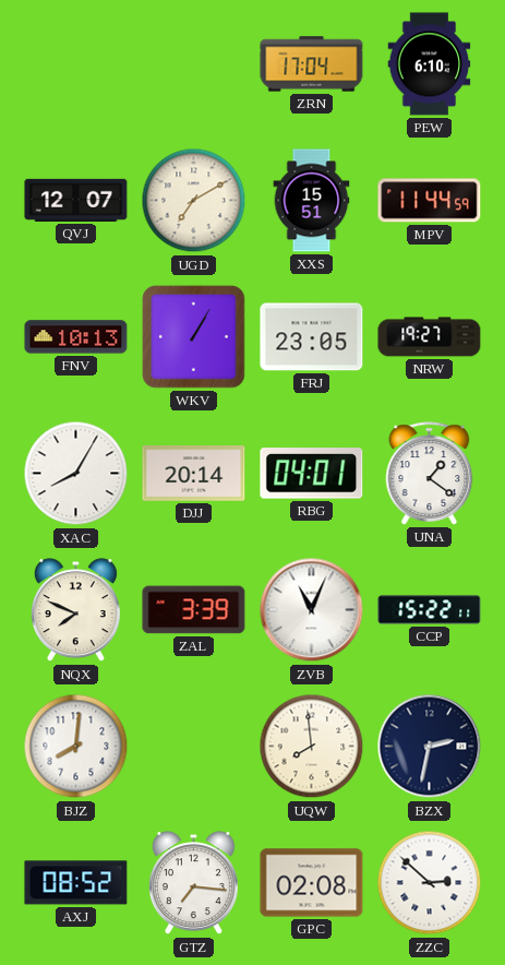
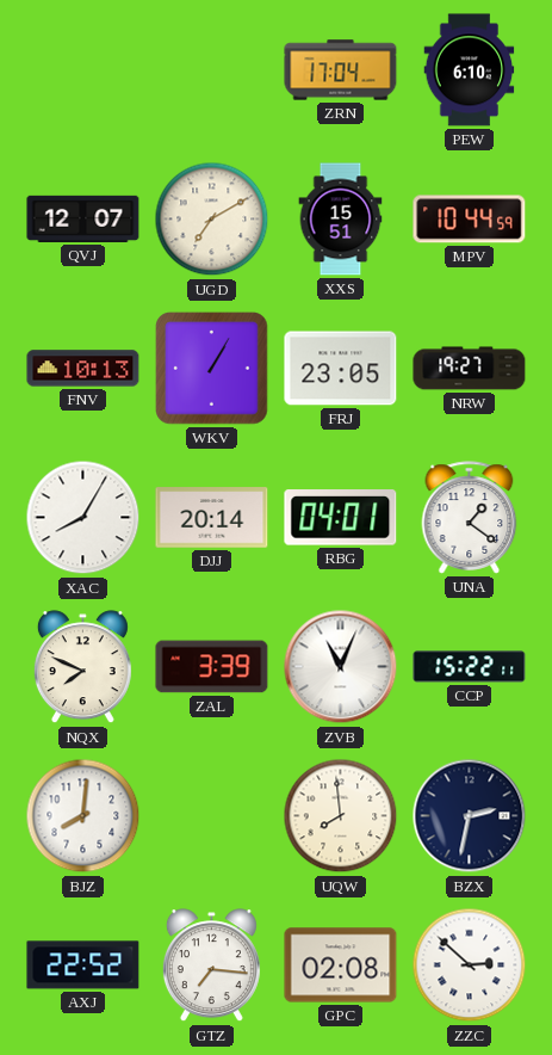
MPV: 11:44 -> 10:44 (470, 220)
AXJ: 08:52 -> 22:52 (83, 965)
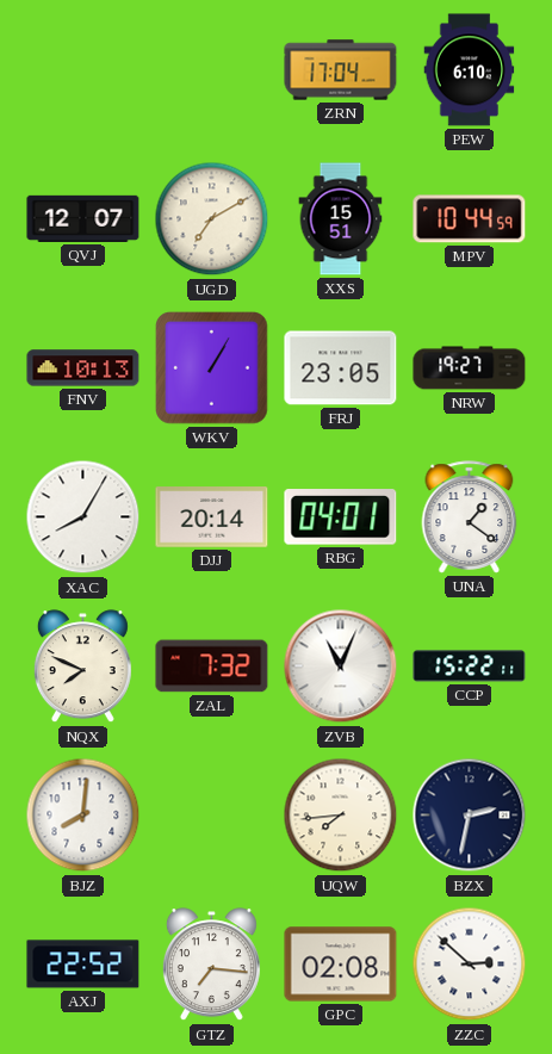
ZAL: 3:39 -> 7:32 (212, 666)
UQW: 7:59 -> 7:44 (341, 816)
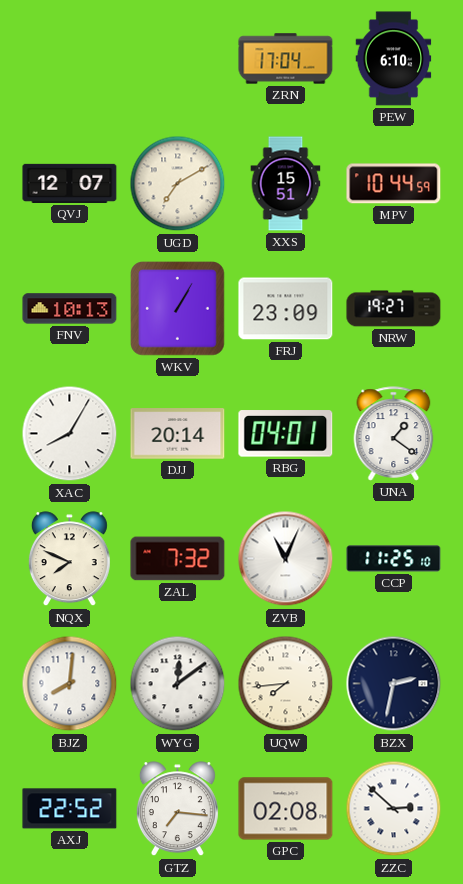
FRJ: 23:05 -> 23:09 (286, 309)
CCP: 15:22 -> 11:25 (394, 559)
WYG: none -> 12:09 (178, 684)
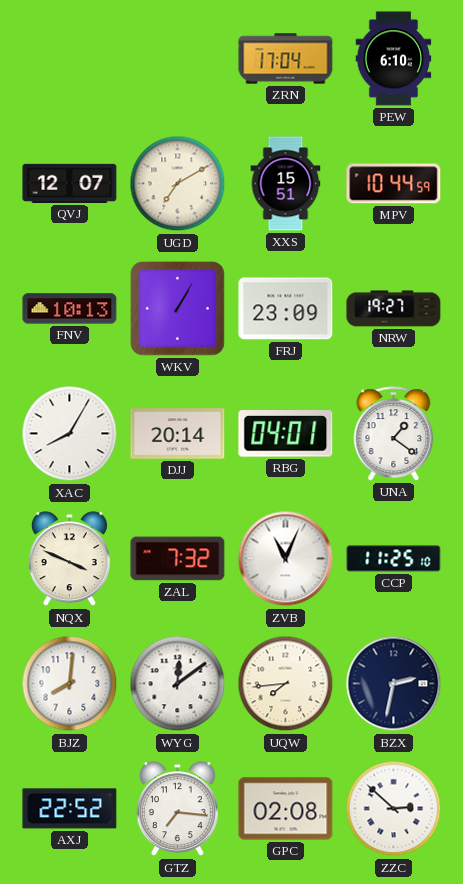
NQX: 7:49 -> 3:49 (69, 559)
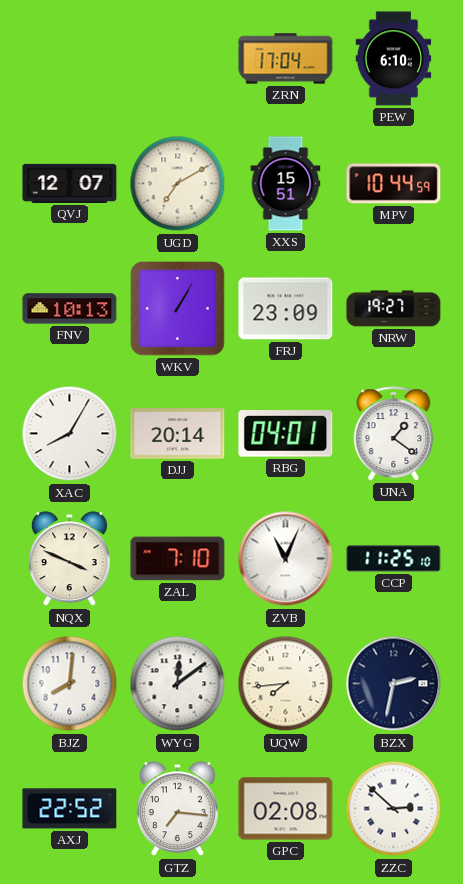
ZAL: 7:32 -> 7:10 (178, 559)
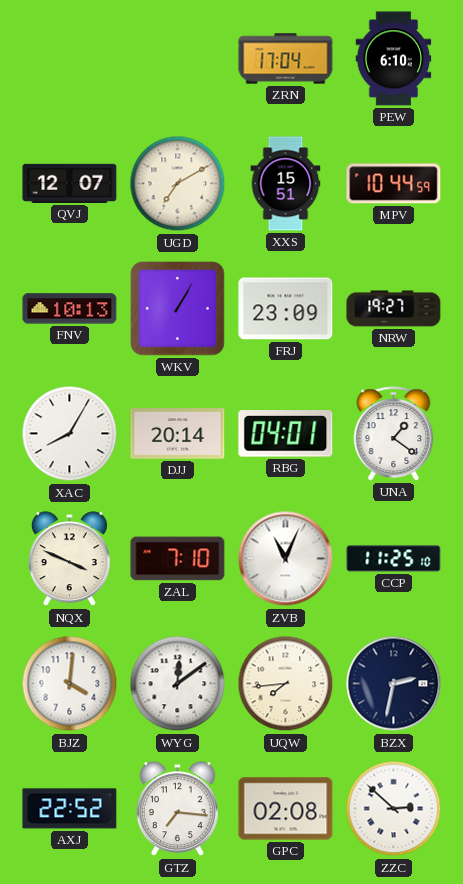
BJZ: 8:01 -> 4:01 (70, 684)
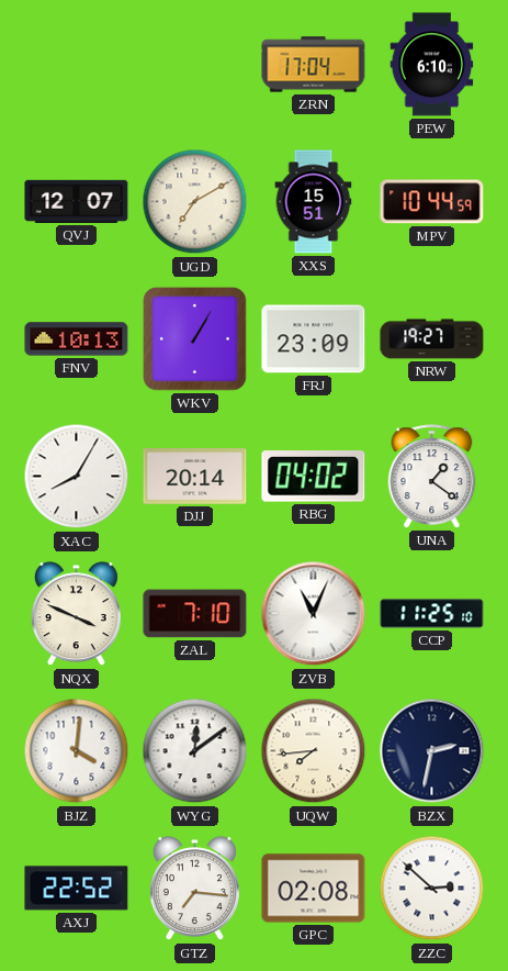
RBG: 04:01 -> 04:02 (314, 477)
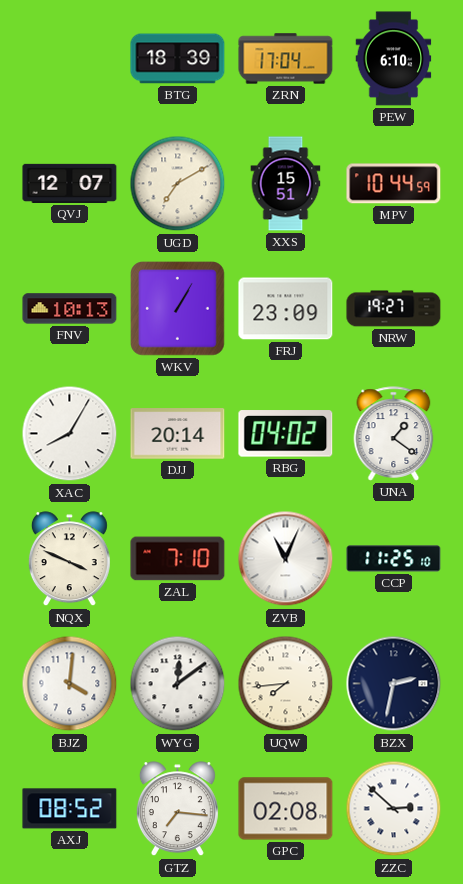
BTG: none -> 18:39 (178, 59)
AXJ: 22:52 -> 08:52 (70, 809)
